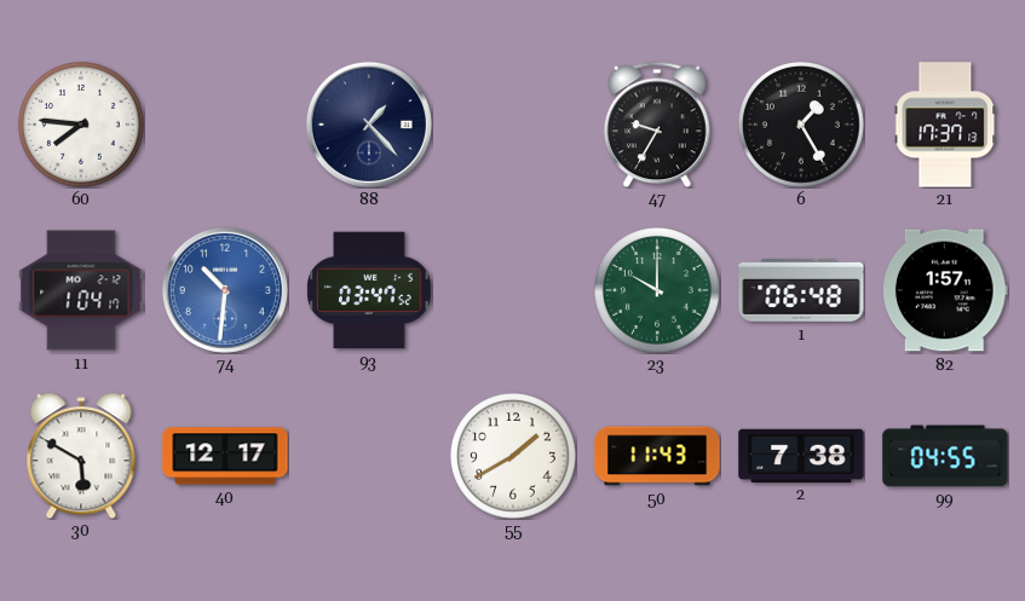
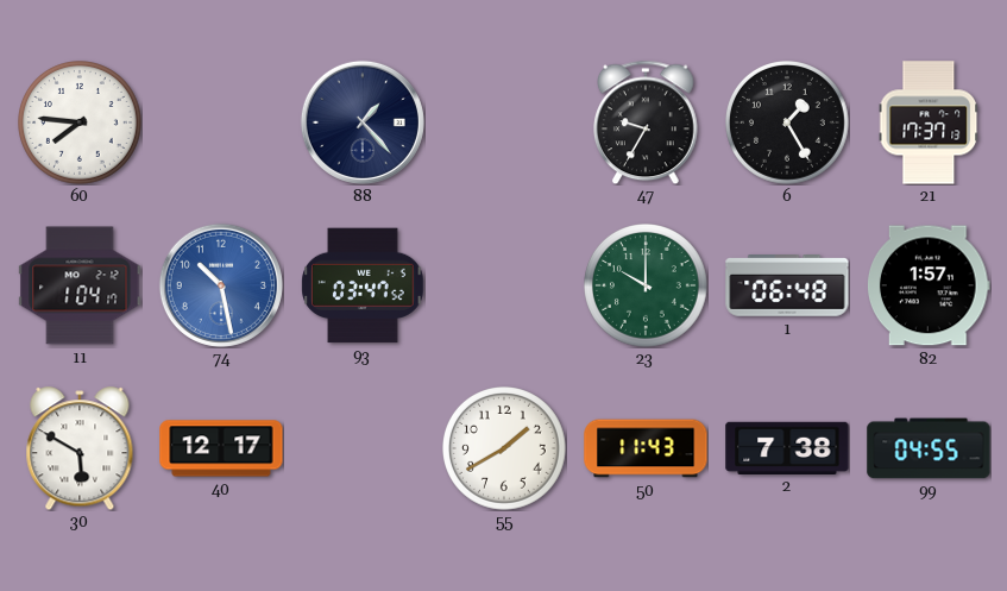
74: 10:31 -> 10:28 (221, 285)
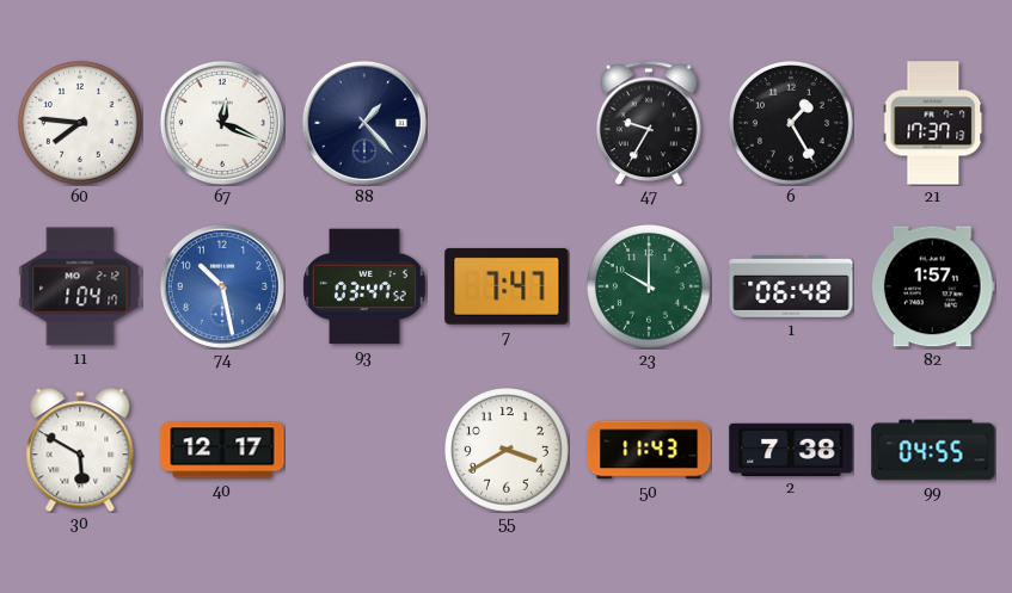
67: none -> 12:19 (222, 123)
7: none -> 7:47 (507, 286)
55: 1:40 -> 3:40 (508, 451)
